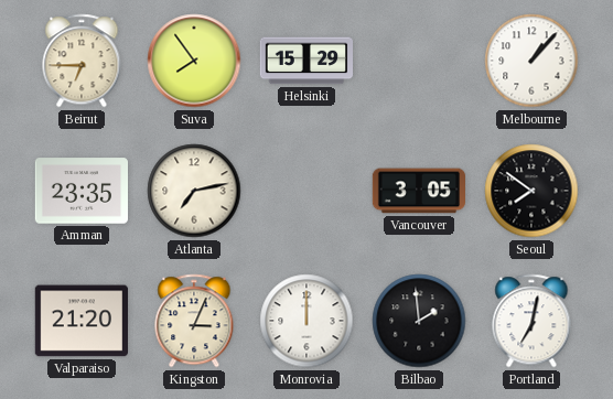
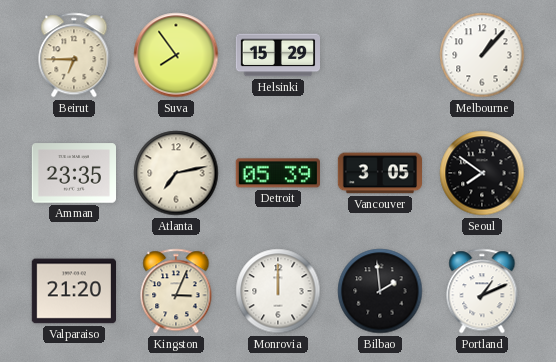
Detroit: none -> 05:39 (278, 173)
Portland: 7:02 -> 1:11 (482, 291)
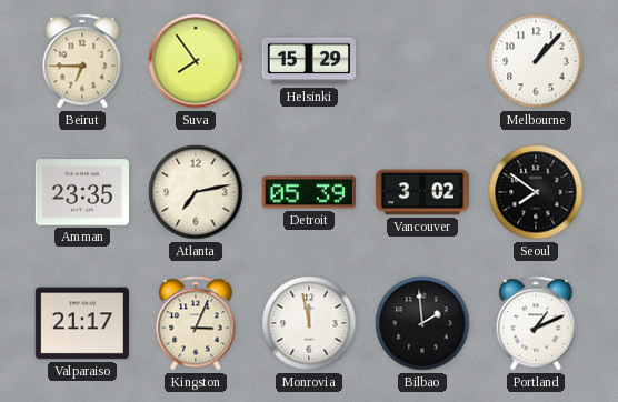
Vancouver: 3:05 -> 3:02 (422, 192)
Valparaiso: 21:20 -> 21:17 (81, 323)
Monrovia: 12:00 -> 11:58 (309, 323)
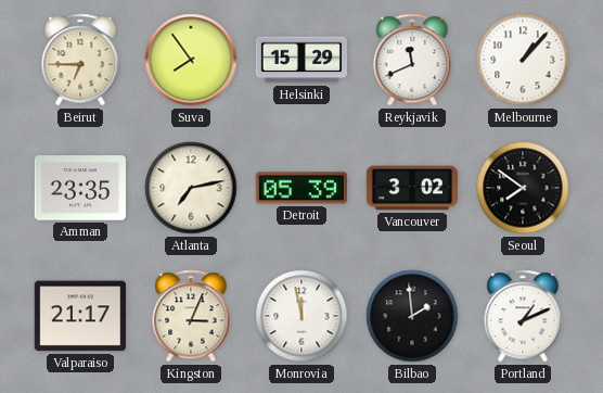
Reykjavik: none -> 11:41 (412, 60)
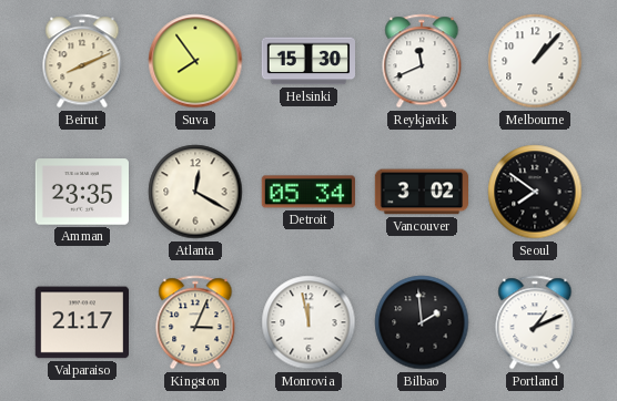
Beirut: 6:45 -> 8:11 (82, 61)
Helsinki: 15:29 -> 15:30 (308, 61)
Atlanta: 7:13 -> 12:20 (195, 192)
Detroit: 05:39 -> 05:34 (308, 192)
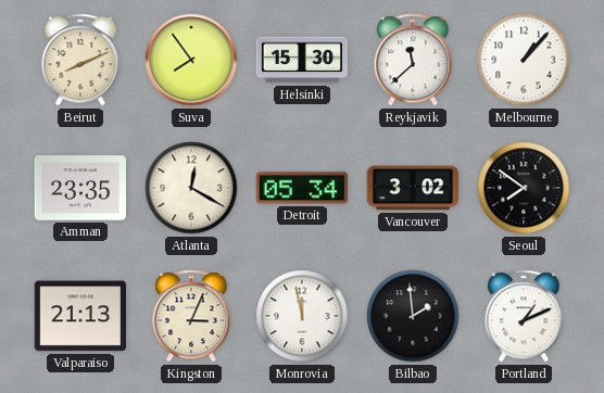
Reykjavik: 11:41 -> 11:38 (413, 60)
Valparaiso: 21:17 -> 21:13 (79, 316)
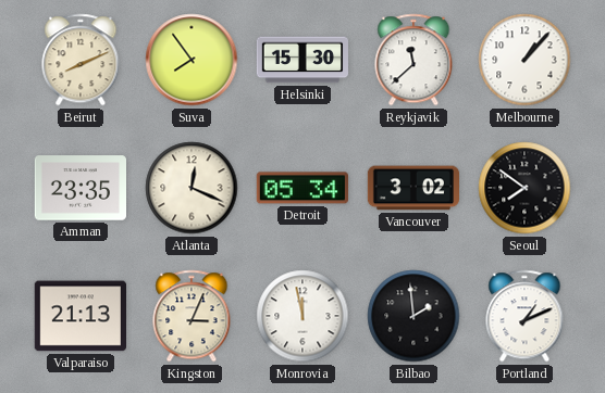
Atlanta: 12:20 -> 12:19 (192, 188)
